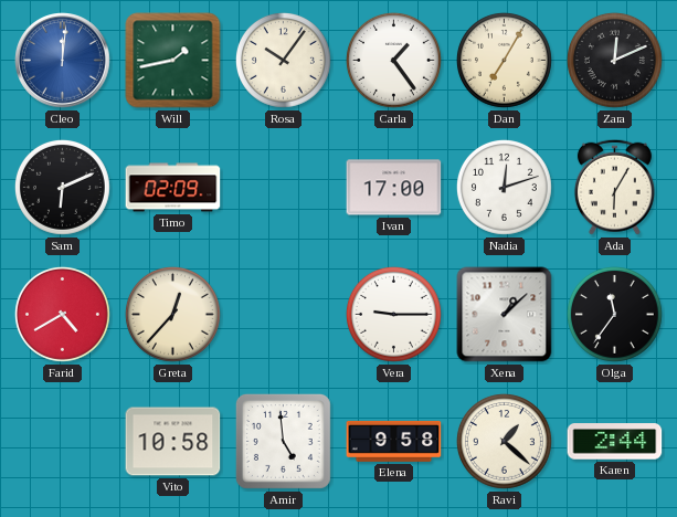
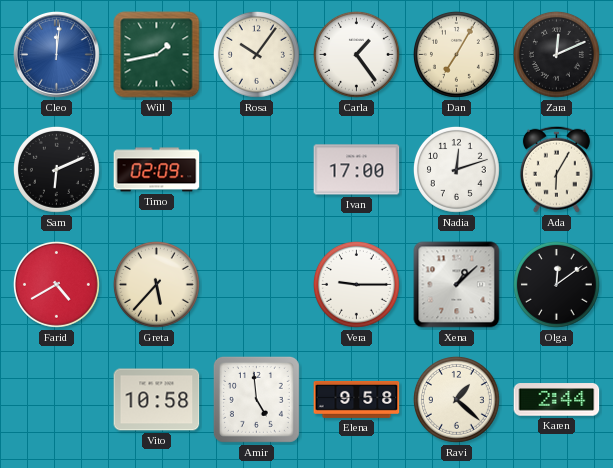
Greta: 12:37 -> 5:37 (156, 284)
Olga: 11:36 -> 12:09 (556, 284)
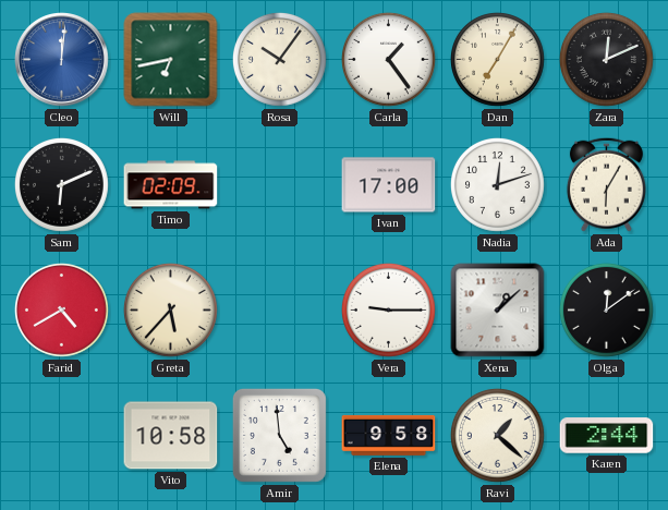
Will: 1:43 -> 6:43 (171, 60)
